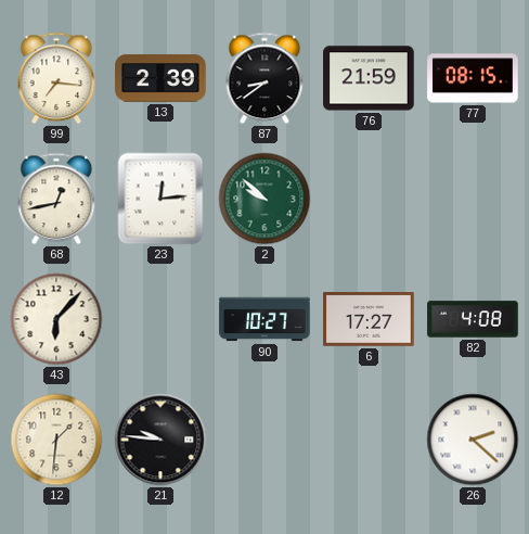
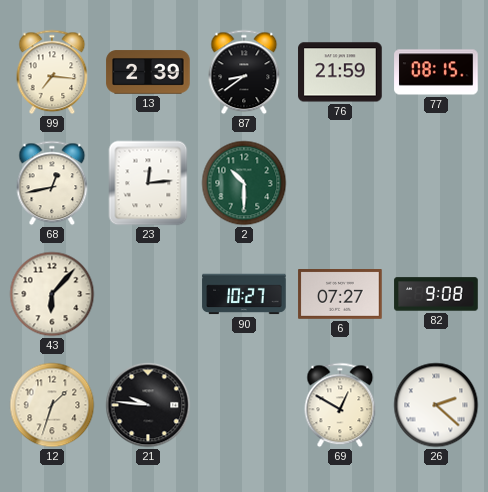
2: 9:52 -> 10:30 (244, 183)
6: 17:27 -> 07:27 (340, 295)
82: 4:08 -> 9:08 (436, 294)
12: 1:31 -> 1:33 (52, 405)
69: none -> 12:50 (340, 405)
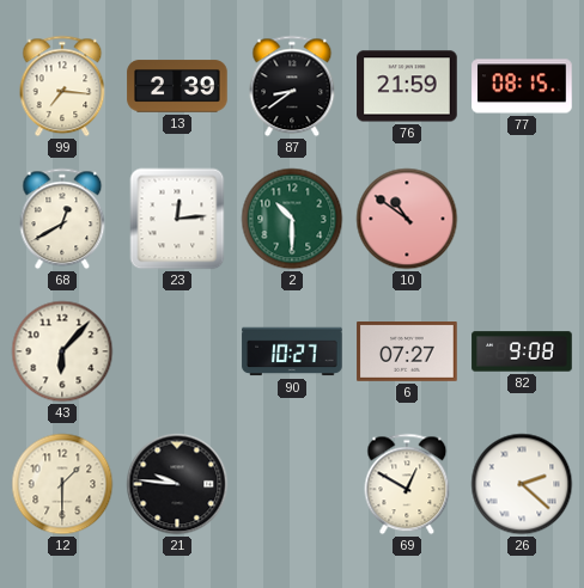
68: 12:43 -> 12:40 (62, 219)
10: none -> 10:51 (407, 219)
12: 1:33 -> 1:30 (62, 484)
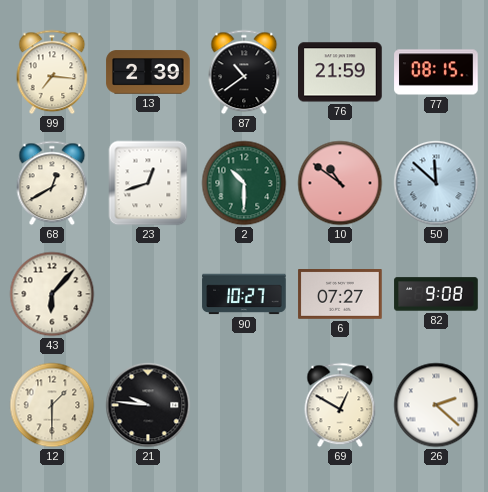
87: 8:39 -> 10:39 (244, 72)
23: 12:14 -> 12:42 (148, 183)
50: none -> 11:52 (436, 183)
